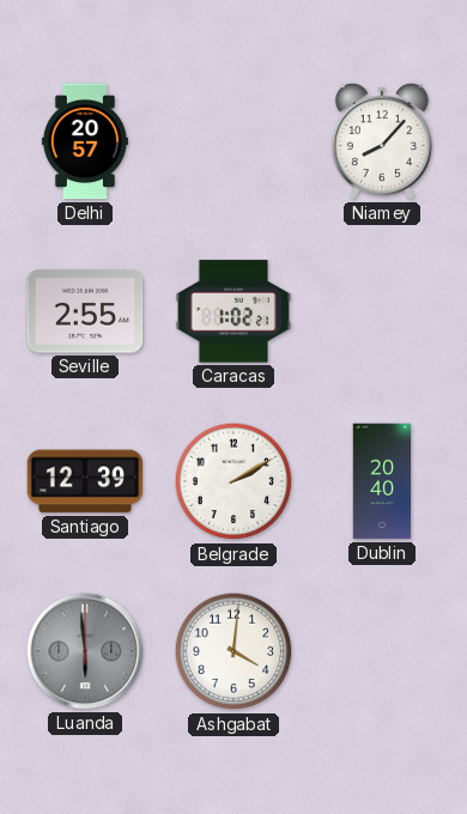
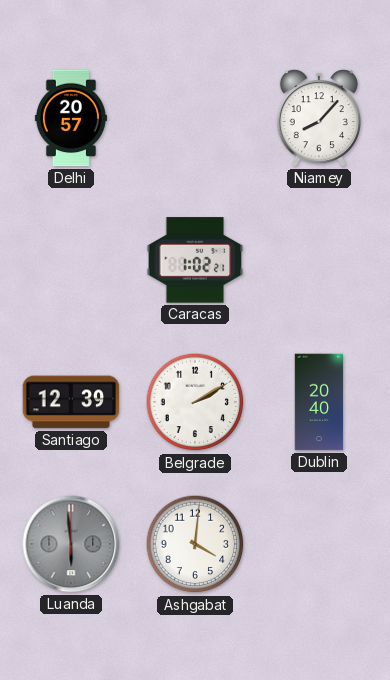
Seville: 2:55 -> none (85, 311)
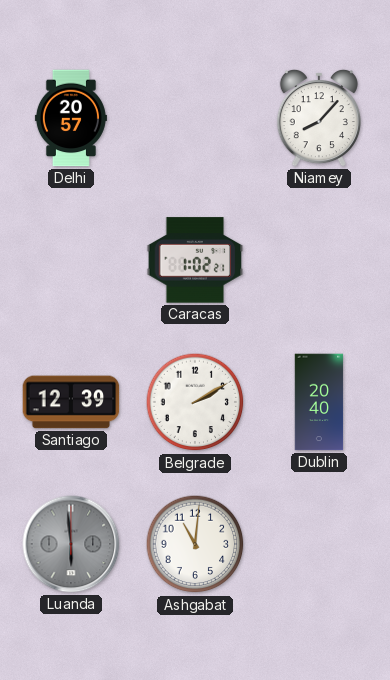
Ashgabat: 4:01 -> 11:01 (195, 544)
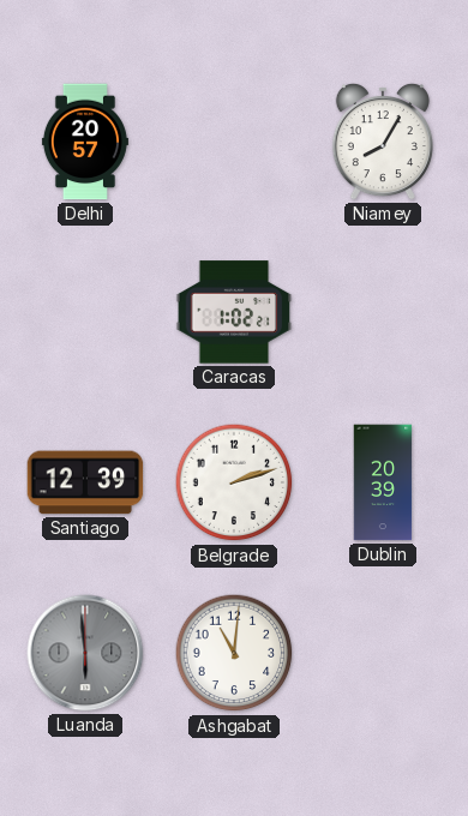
Niamey: 8:07 -> 8:05 (383, 142)
Belgrade: 2:10 -> 2:12 (234, 482)
Dublin: 20:40 -> 20:39 (383, 482)
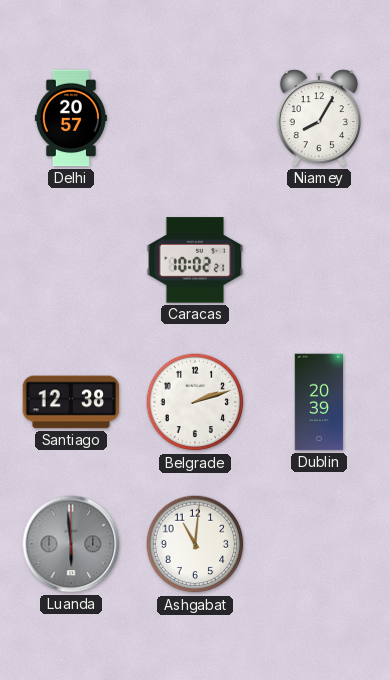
Caracas: 1:02 -> 10:02 (195, 260)
Santiago: 12:39 -> 12:38 (71, 402)
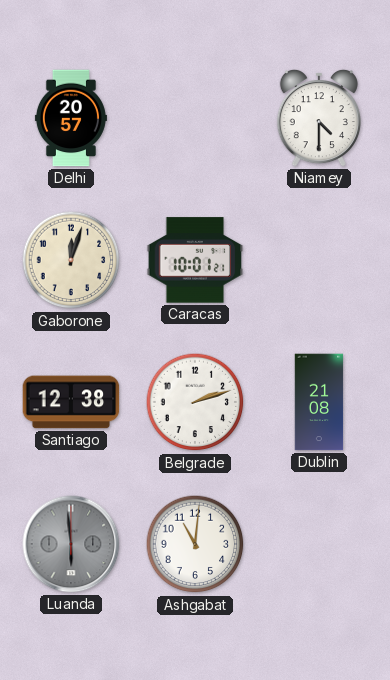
Niamey: 8:05 -> 4:30 (319, 118)
Gaborone: none -> 12:03 (71, 260)
Caracas: 10:02 -> 10:01 (195, 260)
Dublin: 20:39 -> 21:08 (319, 402)
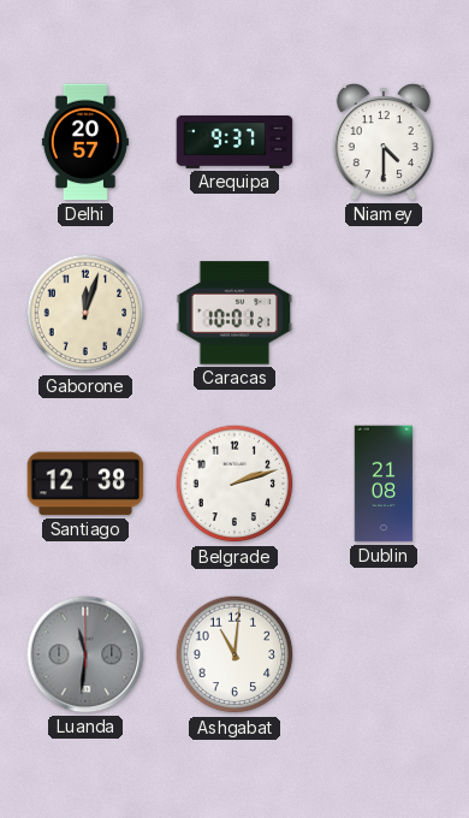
Arequipa: none -> 9:37 (234, 142)
Luanda: 5:59 -> 11:31 (85, 654)
